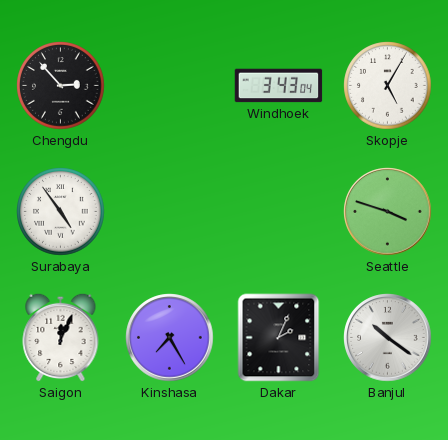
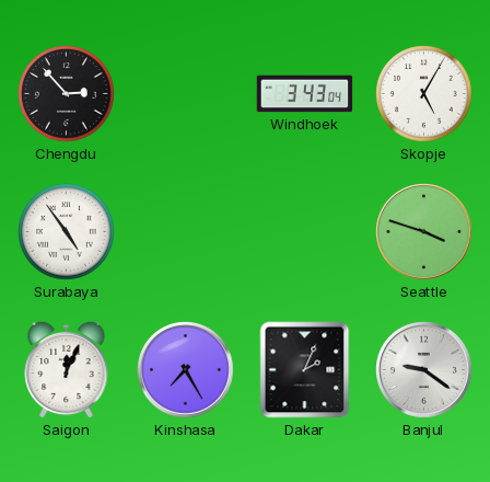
Banjul: 10:21 -> 9:21 (424, 370)
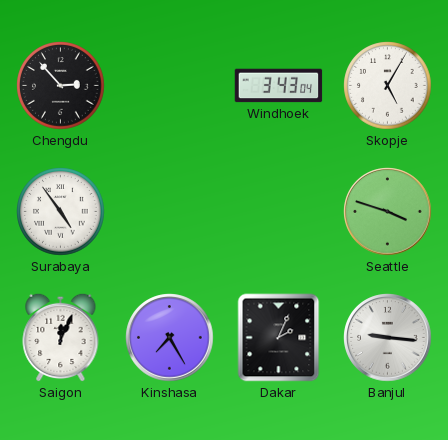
Banjul: 9:21 -> 9:16 (388, 338)
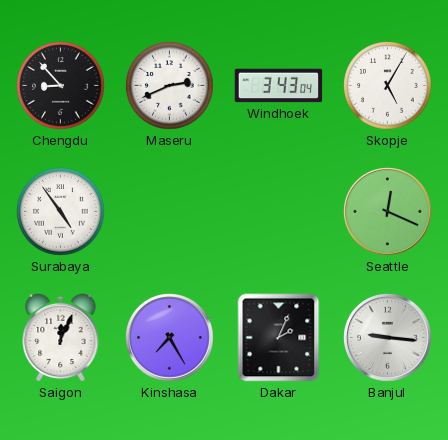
Chengdu: 2:53 -> 8:53 (61, 86)
Maseru: none -> 2:41 (170, 86)
Seattle: 3:48 -> 12:19 (388, 212)
